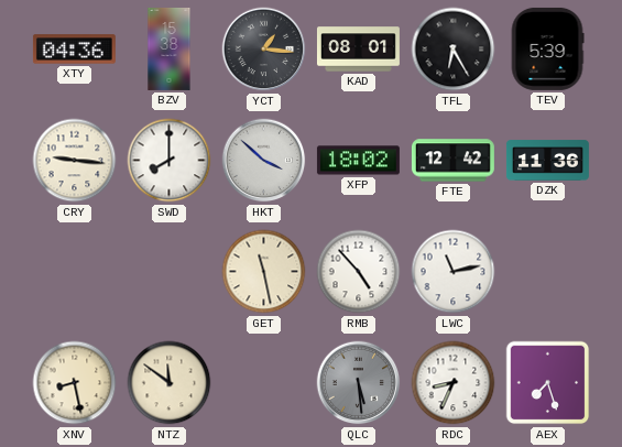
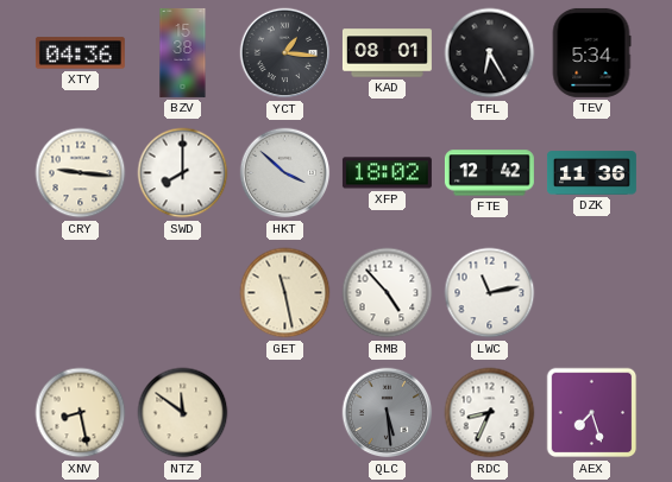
TEV: 5:39 -> 5:34 (591, 52)
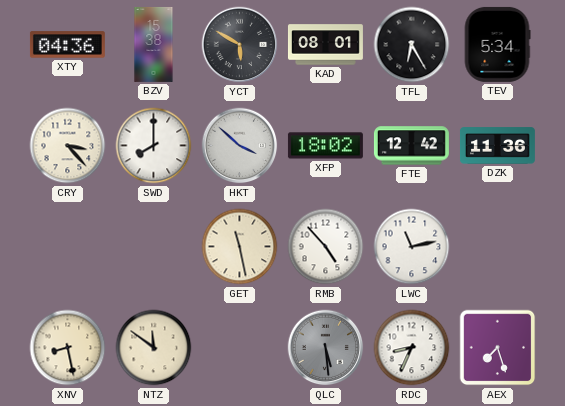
YCT: 1:16 -> 5:50 (240, 45)
CRY: 9:16 -> 3:23 (68, 146)
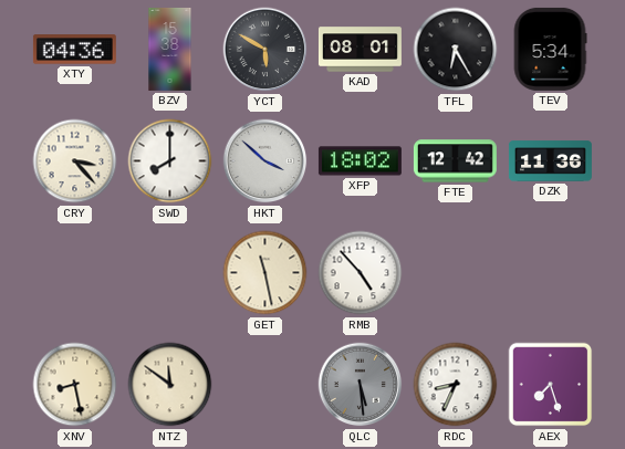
LWC: 11:13 -> none (412, 247)
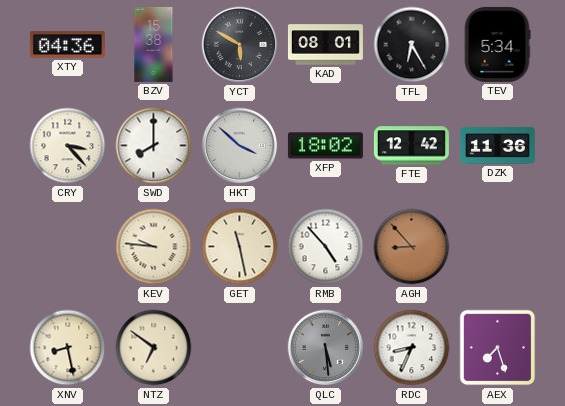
KEV: none -> 9:46 (154, 247)
AGH: none -> 8:53 (412, 247)
NTZ: 11:51 -> 6:51 (154, 348)
